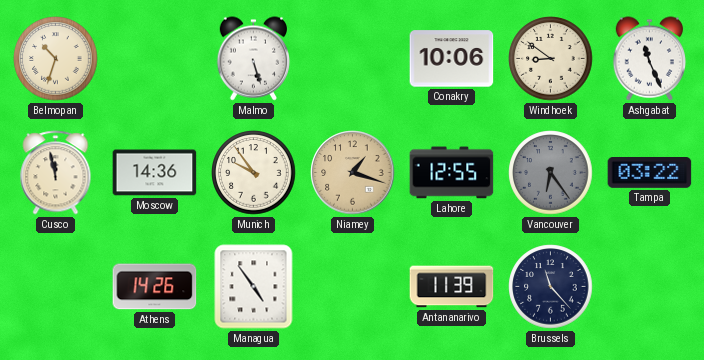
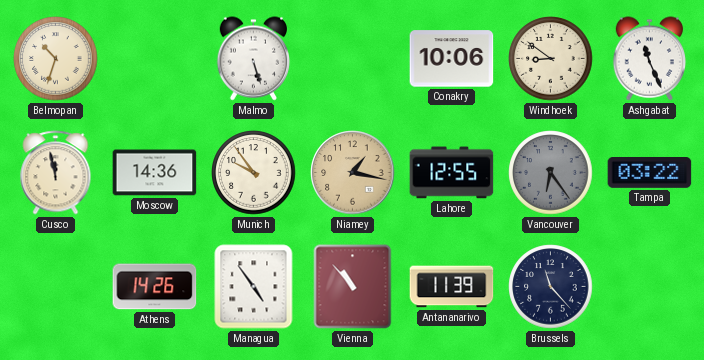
Niamey: 1:18 -> 1:17 (353, 173)
Vienna: none -> 10:53 (353, 287)
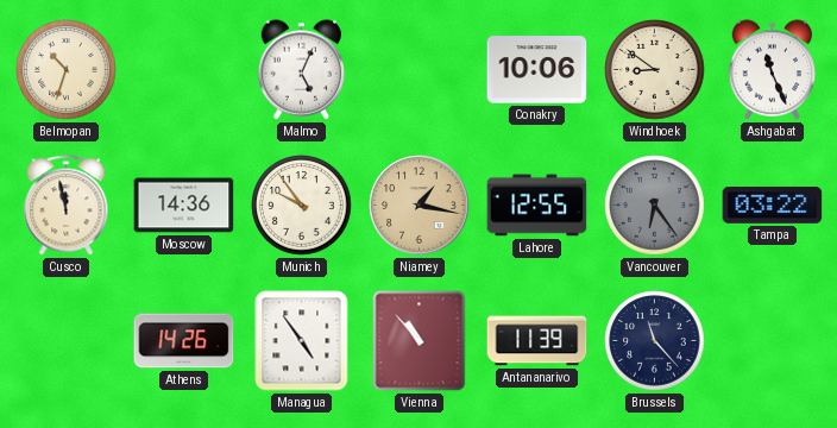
Malmo: 5:27 -> 5:04 (302, 70)
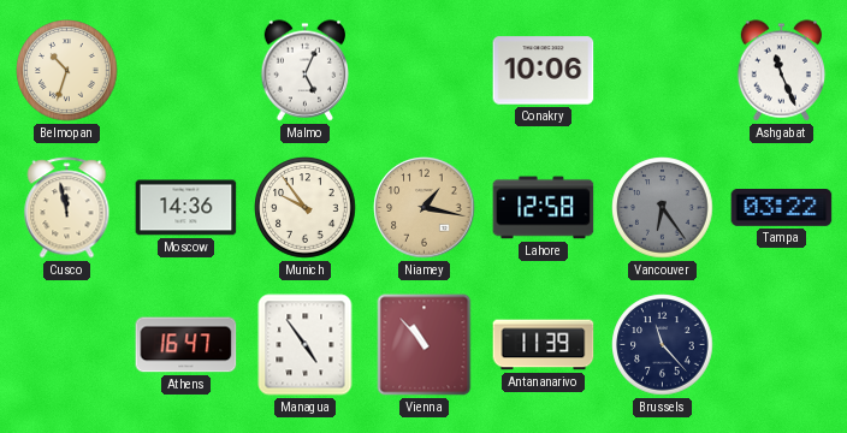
Windhoek: 8:51 -> none (655, 70)
Lahore: 12:55 -> 12:58 (544, 208)
Athens: 14:26 -> 16:47 (186, 345)
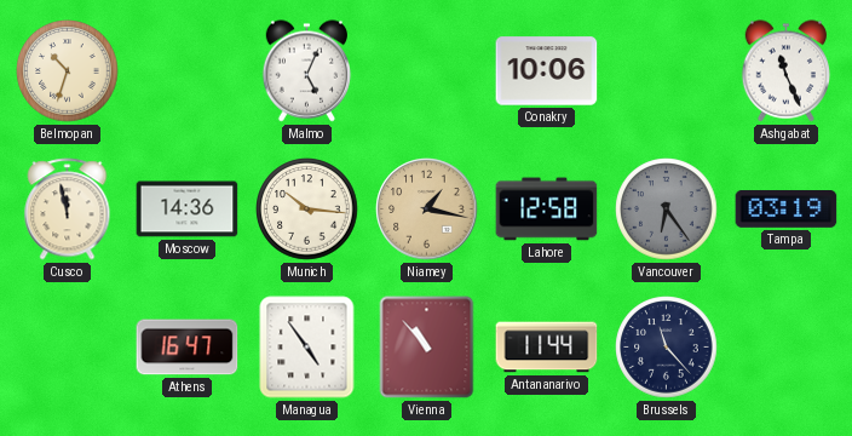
Munich: 9:54 -> 10:16 (307, 210)
Tampa: 03:22 -> 03:19 (787, 210)
Antananarivo: 11:39 -> 11:44 (547, 348)
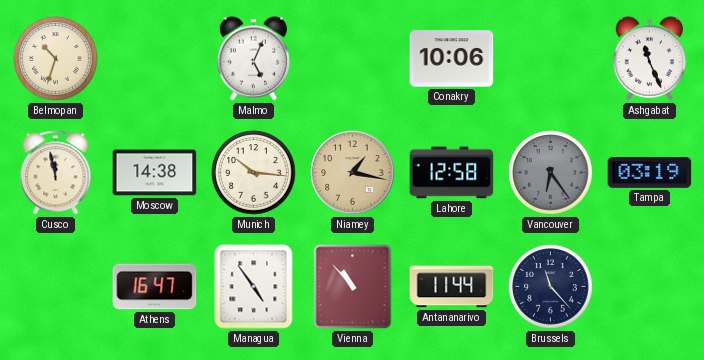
Moscow: 14:36 -> 14:38 (155, 173)
